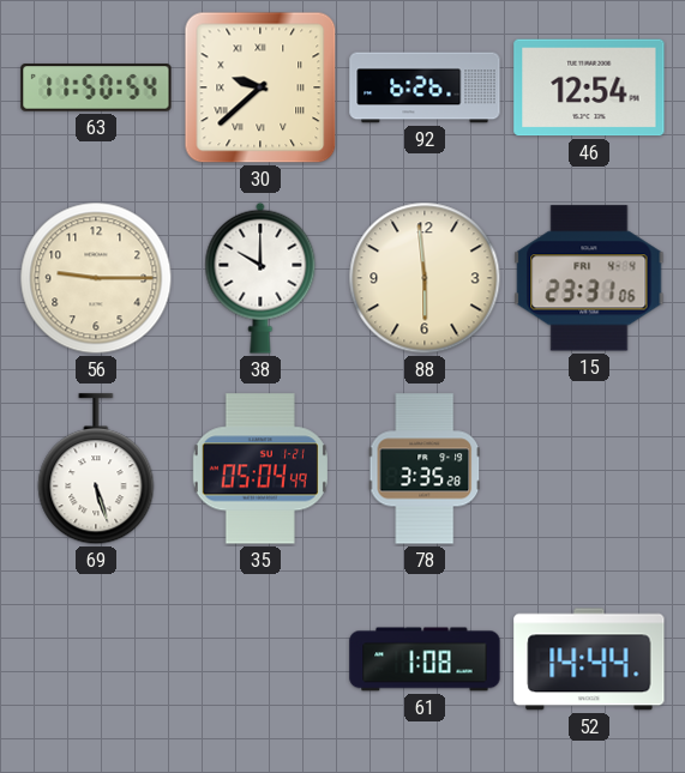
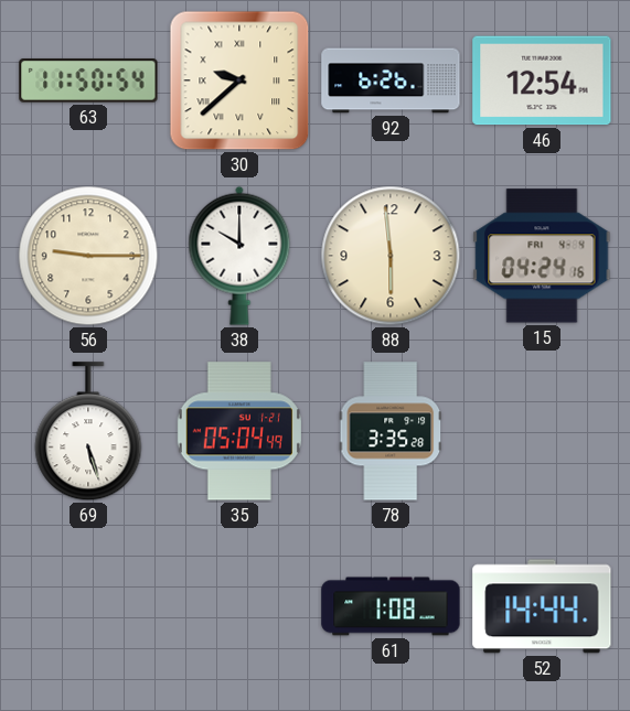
15: 23:31 -> 04:24 (542, 256)
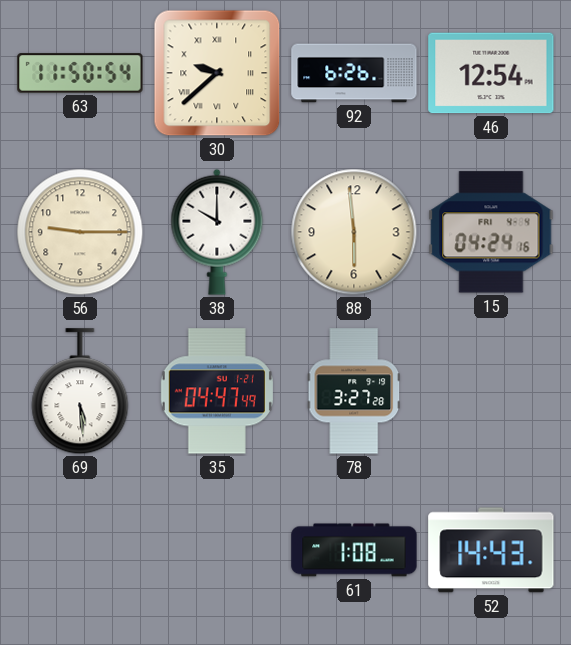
69: 5:27 -> 5:29 (80, 392)
35: 05:04 -> 04:47 (217, 391)
78: 3:35 -> 3:27 (353, 391)
52: 14:44 -> 14:43 (491, 550)
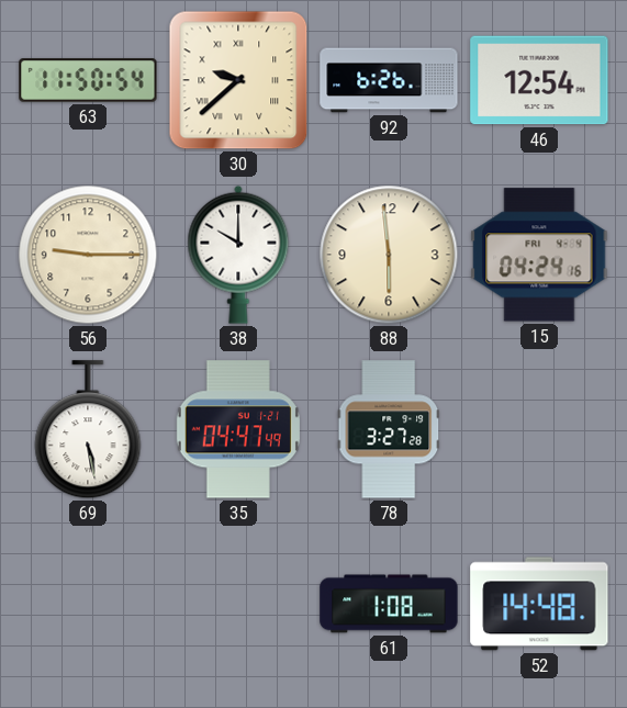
69: 5:29 -> 5:28 (88, 430)
52: 14:43 -> 14:48 (539, 604)
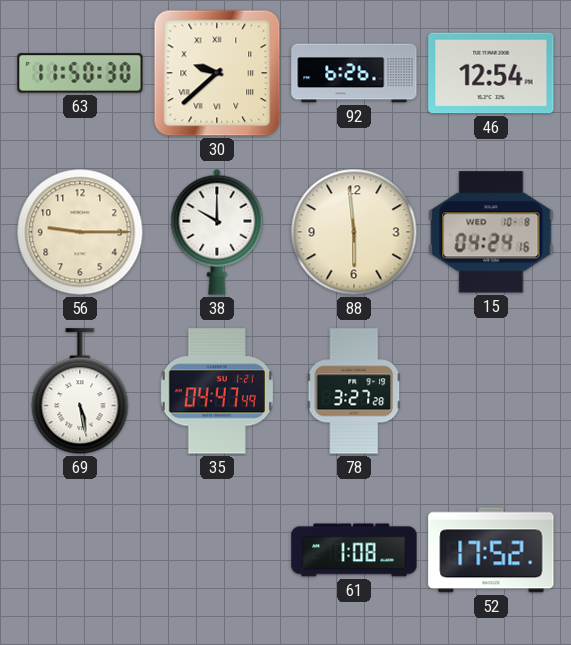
63: 11:50:54 -> 11:50:30 (80, 73)
15 date: FRI 4-4 -> WED 10-8 (491, 232)
52: 14:48 -> 17:52 (491, 550)
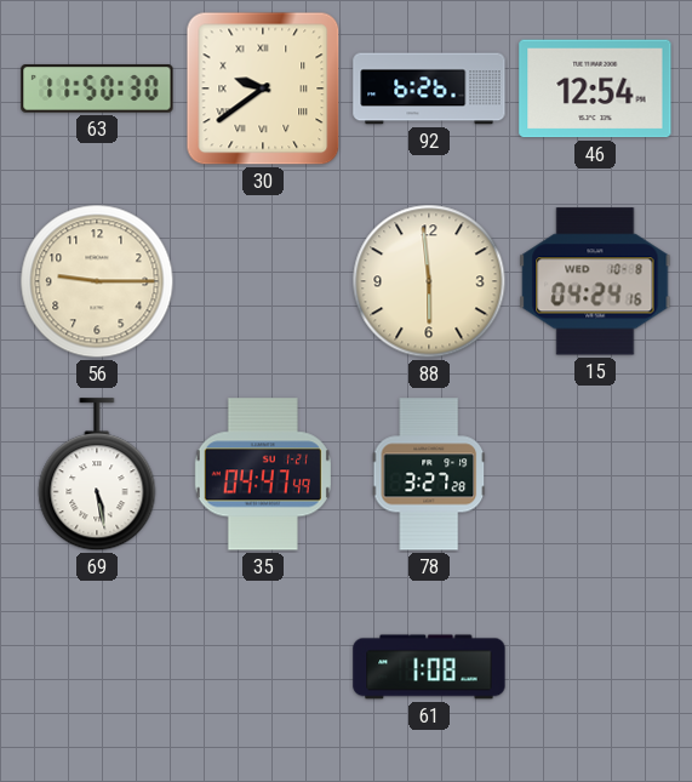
30: 9:38 -> 9:39 (263, 89)
38: 10:00 -> none (217, 232)
52: 17:52 -> none (491, 550)
